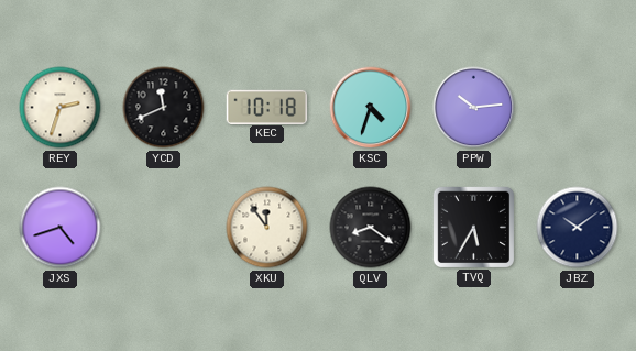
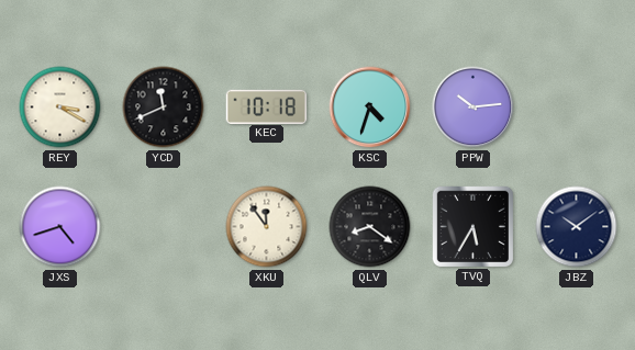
REY: 2:33 -> 3:20 (60, 108)
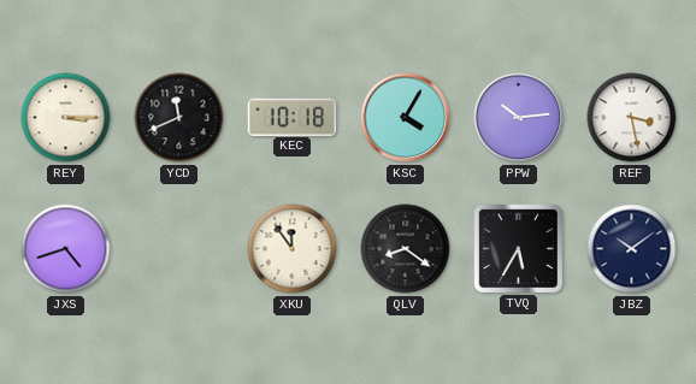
REY: 3:20 -> 3:15 (66, 118)
KSC: 4:33 -> 4:05 (406, 118)
REF: none -> 3:28 (632, 118)
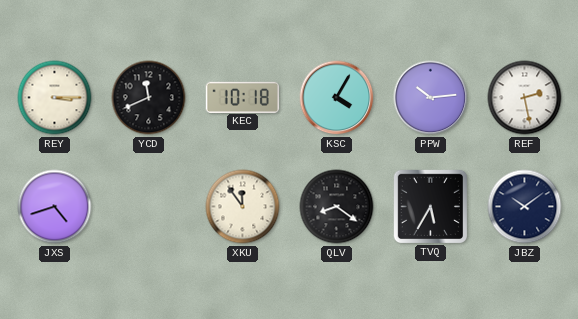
REF: 3:28 -> 2:28 (525, 98)
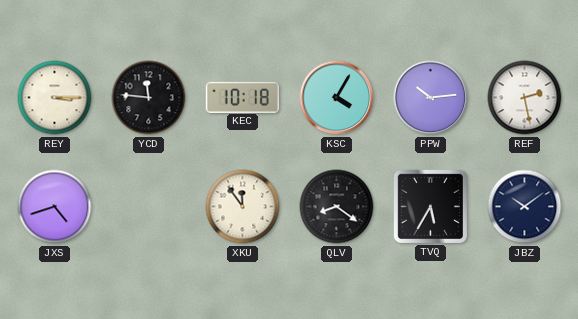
YCD: 11:41 -> 11:46 (149, 98)
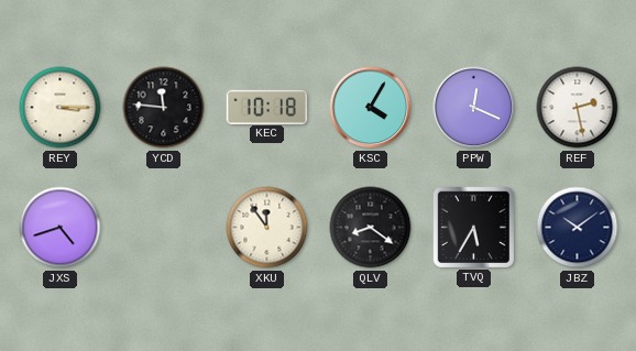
PPW: 10:14 -> 12:19 (474, 108)
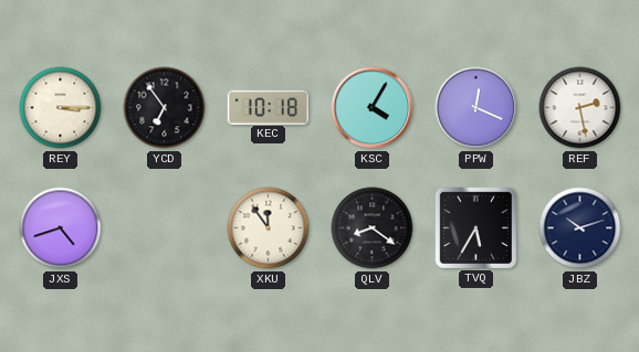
YCD: 11:46 -> 6:54 (165, 108)
JBZ: 10:09 -> 10:12 (580, 228)
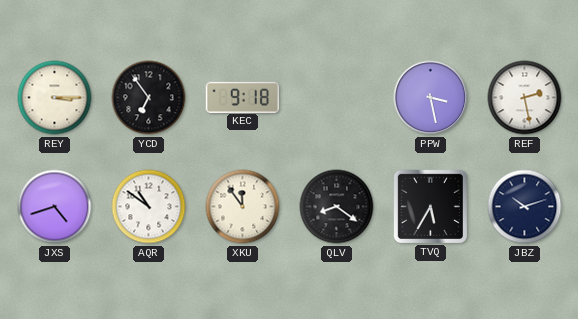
KEC: 10:18 -> 9:18 (243, 97)
KSC: 4:05 -> none (373, 108)
PPW: 12:19 -> 3:28 (431, 98)
AQR: none -> 10:51 (149, 207)
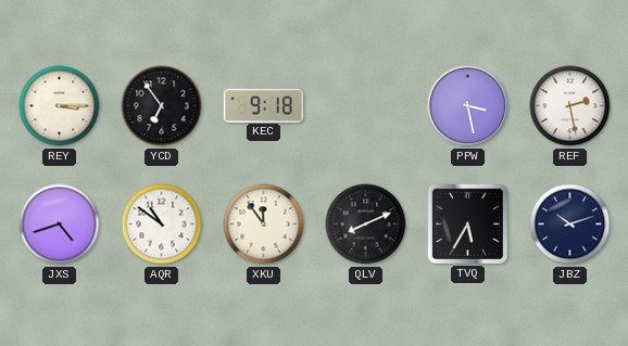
QLV: 8:21 -> 8:11 (366, 225)
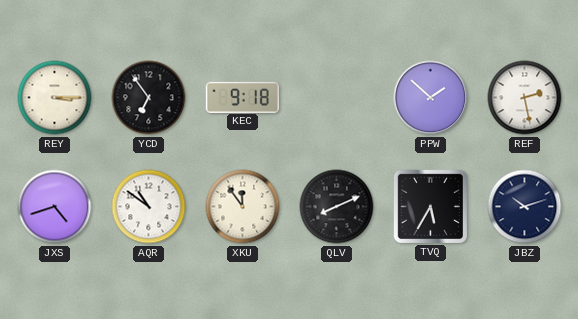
PPW: 3:28 -> 1:52 (431, 98)
